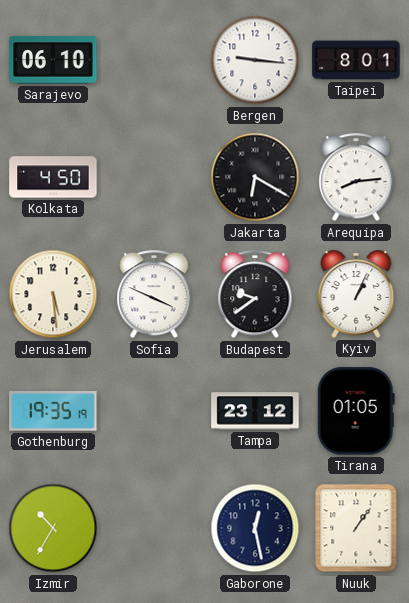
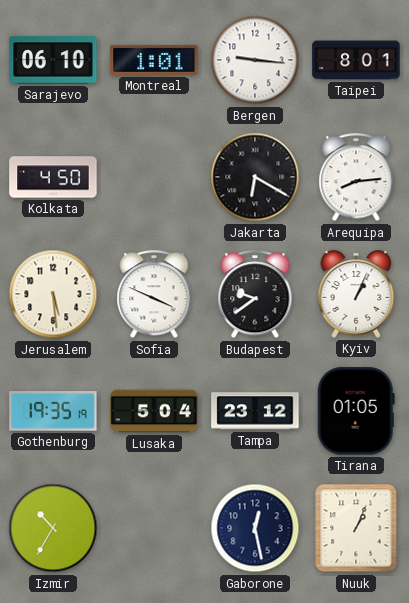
Montreal: none -> 1:01 (154, 60)
Lusaka: none -> 5:04 (154, 411)
Nuuk: 1:06 -> 1:04 (356, 528)
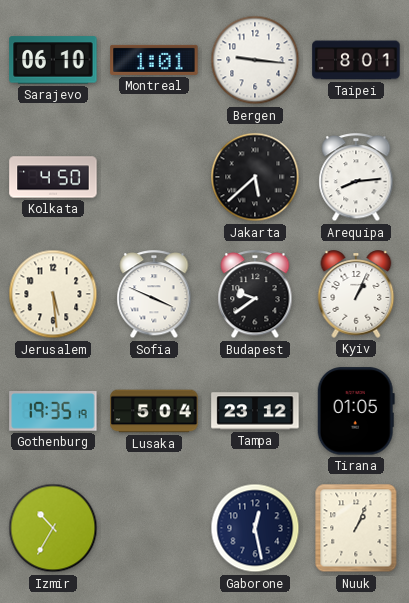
Jakarta: 6:20 -> 5:38 (255, 177)
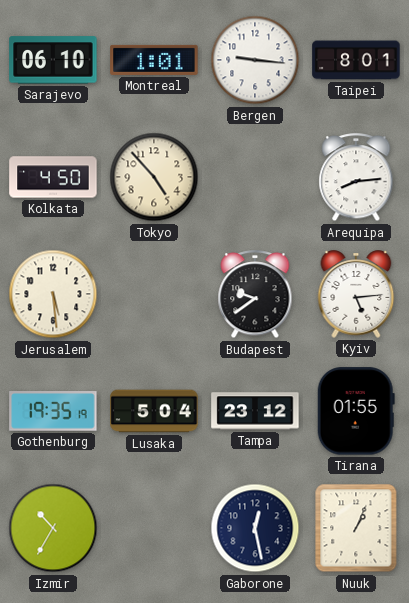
Tokyo: none -> 4:53 (154, 177)
Jakarta: 5:38 -> none (255, 177)
Sofia: 3:49 -> none (154, 295)
Kyiv: 1:04 -> 5:14 (356, 294)
Tirana: 01:05 -> 01:55 (356, 411)
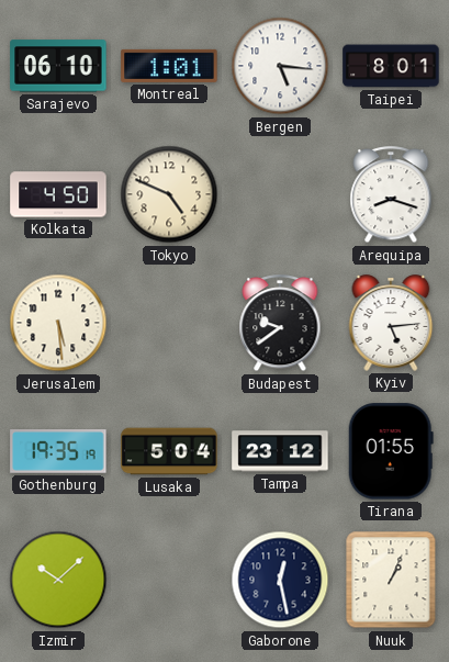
Bergen: 9:16 -> 5:16 (280, 66)
Tokyo: 4:53 -> 4:49 (169, 194)
Arequipa: 8:14 -> 8:18 (391, 195)
Izmir: 10:35 -> 10:08 (58, 580)
